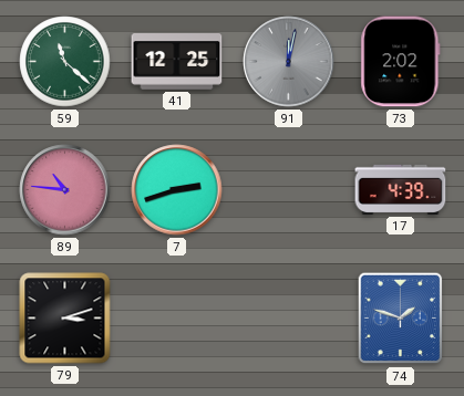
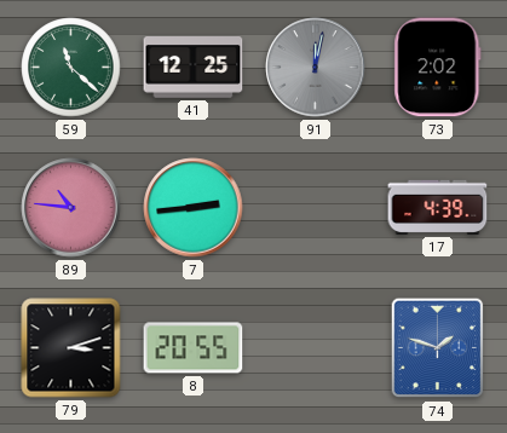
7: 2:42 -> 2:44 (194, 208)
8: none -> 20:55 (194, 348)
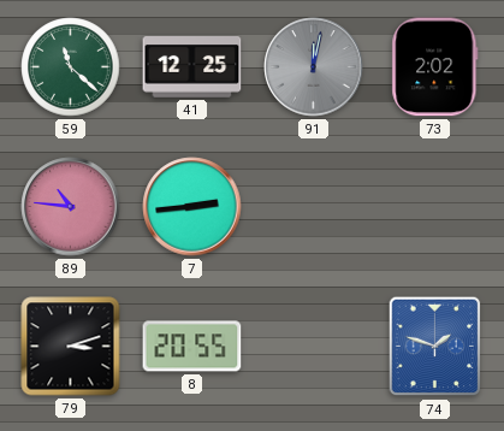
17: 4:39 -> none (438, 207)
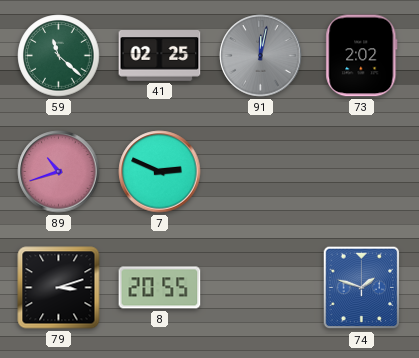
41: 12:25 -> 02:25 (160, 56)
89: 10:46 -> 10:42 (59, 172)
7: 2:44 -> 2:49 (160, 172)
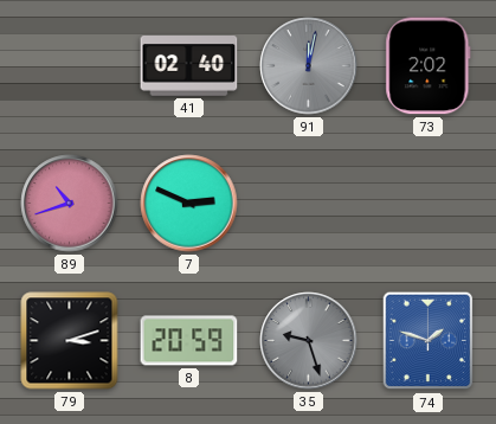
59: 11:22 -> none (59, 56)
41: 02:25 -> 02:40 (189, 66)
8: 20:55 -> 20:59 (189, 341)
35: none -> 9:27 (309, 341)
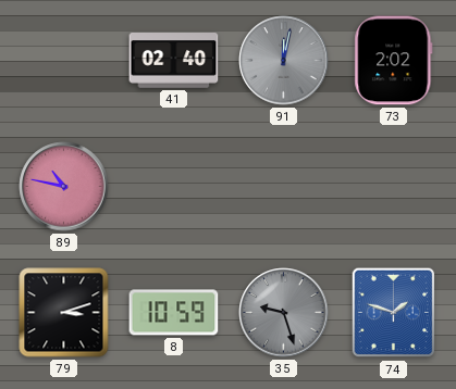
89: 10:42 -> 10:47 (64, 187)
7: 2:49 -> none (189, 204)
8: 20:59 -> 10:59 (174, 313)
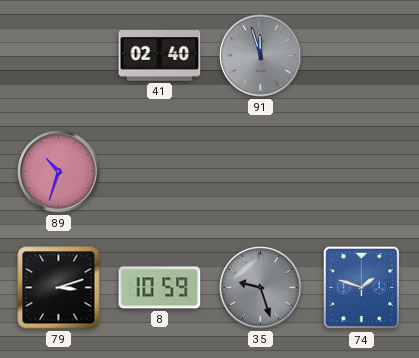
91: 12:02 -> 11:57 (261, 56)
73: 2:02 -> none (394, 61)
89: 10:47 -> 10:33 (59, 172)
